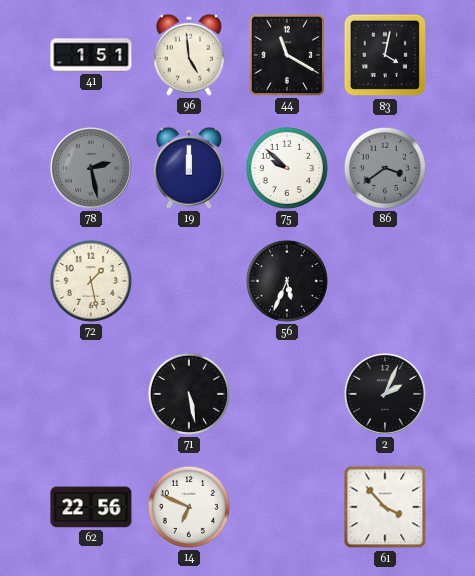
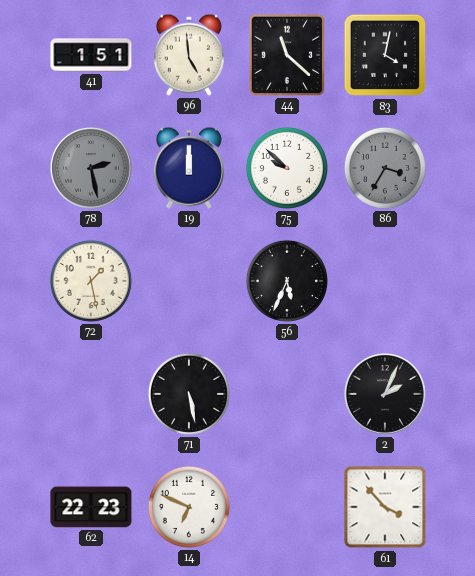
44: 11:20 -> 11:22 (287, 55)
86: 3:39 -> 3:35 (385, 168)
62: 22:56 -> 22:23 (91, 507)
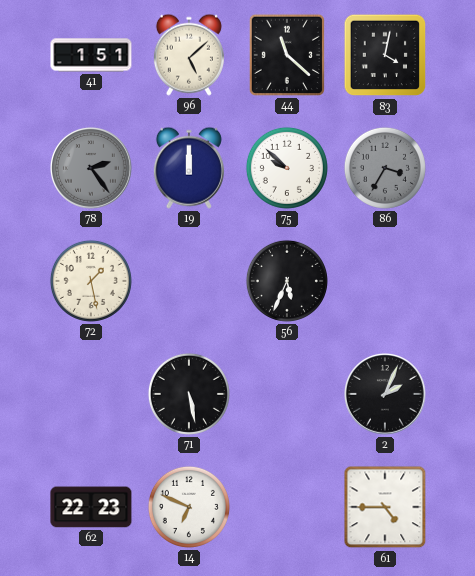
96: 4:59 -> 5:08 (189, 55)
78: 2:28 -> 2:24 (91, 168)
61: 3:53 -> 4:45 (385, 507)
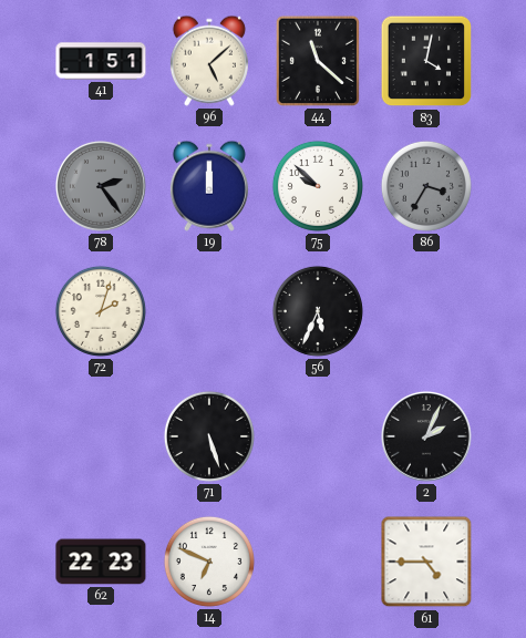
72: 1:28 -> 2:03 (101, 311)
71: 5:28 -> 5:27 (209, 436)
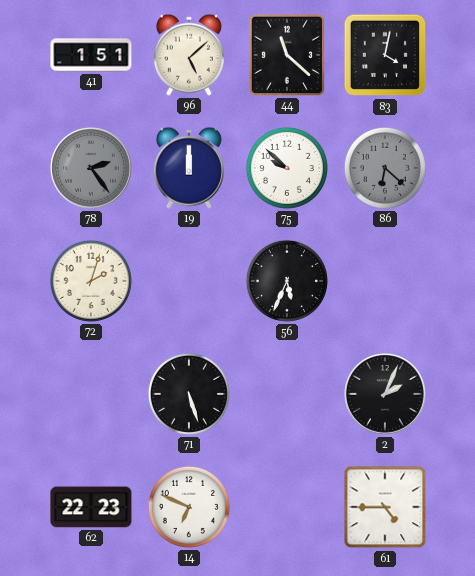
86: 3:35 -> 6:22 (385, 168)
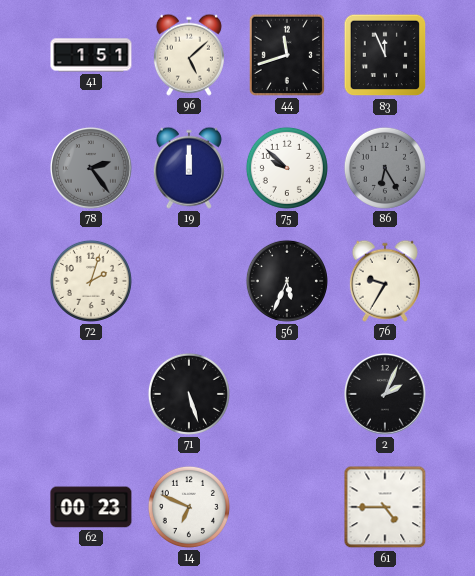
44: 11:22 -> 11:42 (287, 55)
83: 4:02 -> 11:56 (385, 55)
86: 6:22 -> 6:25 (385, 168)
76: none -> 9:35 (385, 281)
62: 22:23 -> 00:23 (91, 507)
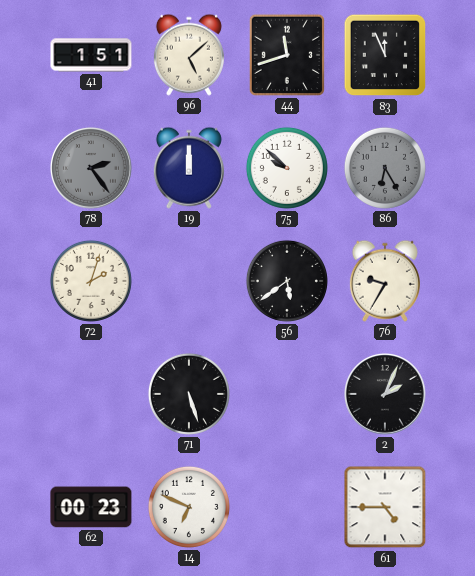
56: 5:34 -> 5:39 (287, 281)
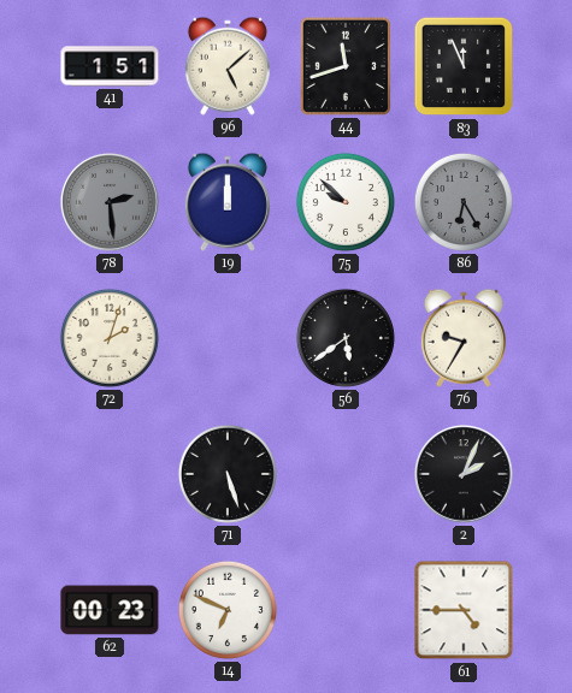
78: 2:24 -> 2:29 (110, 202)
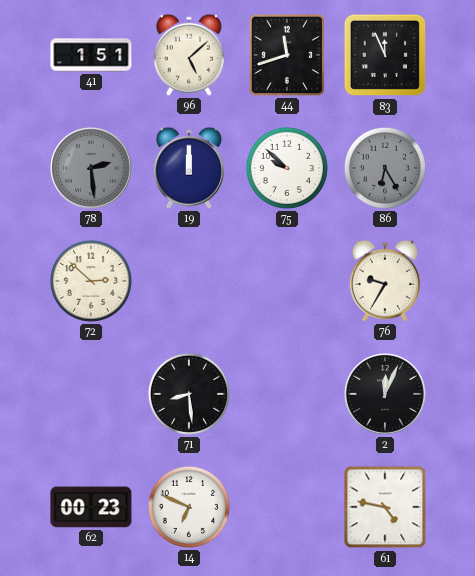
72: 2:03 -> 2:52 (91, 281)
56: 5:39 -> none (346, 338)
71: 5:27 -> 8:29 (189, 394)
2: 2:04 -> 12:04 (385, 394)
61: 4:45 -> 4:47 (385, 507)
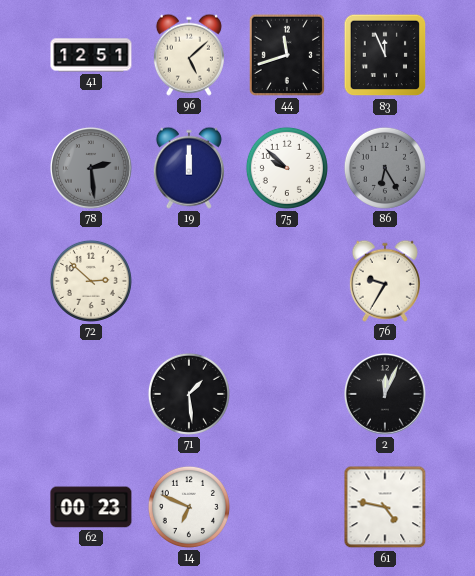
41: 1:51 -> 12:51 (91, 55)
71: 8:29 -> 1:29 (189, 394)
